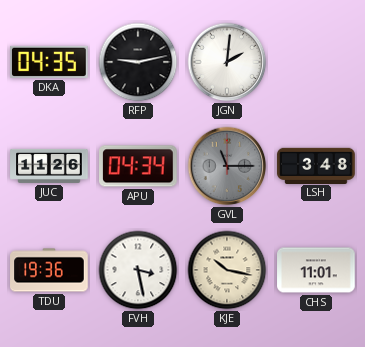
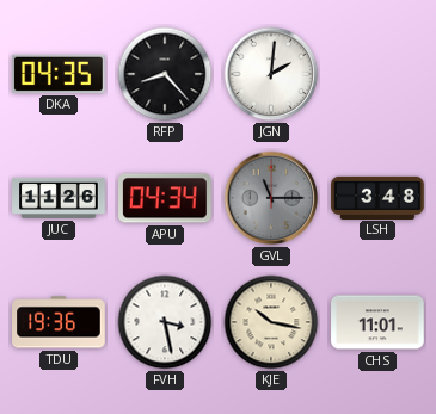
RFP: 9:13 -> 8:23 (165, 74)
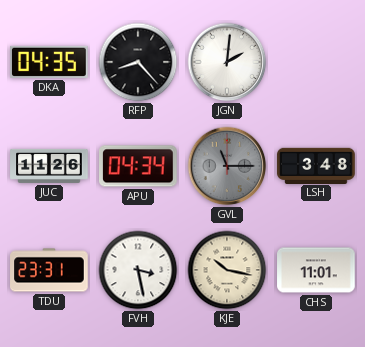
TDU: 19:36 -> 23:31 (49, 270)
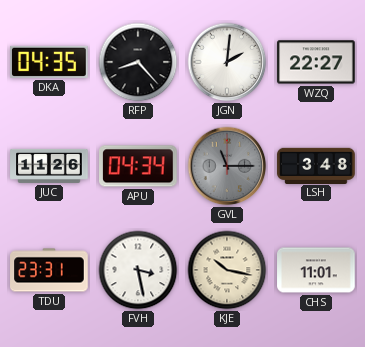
WZQ: none -> 22:27 (316, 62)
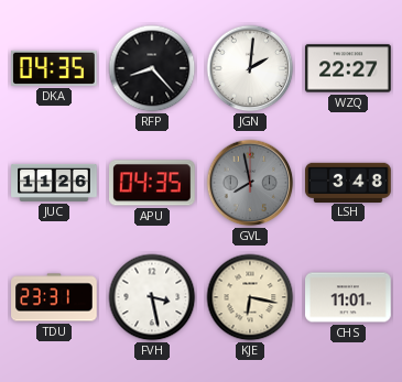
APU: 04:34 -> 04:35 (153, 183)
GVL: 11:15 -> 7:58 (250, 183)
KJE: 10:17 -> 6:17 (250, 297)
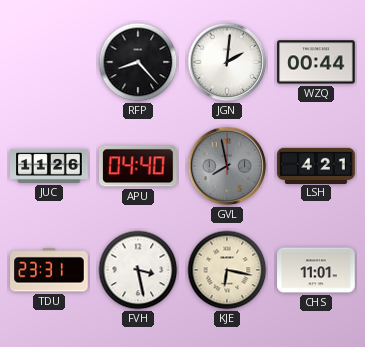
DKA: 04:35 -> none (54, 68)
WZQ: 22:27 -> 00:44 (316, 62)
APU: 04:35 -> 04:40 (139, 166)
LSH: 3:48 -> 4:21 (316, 165)
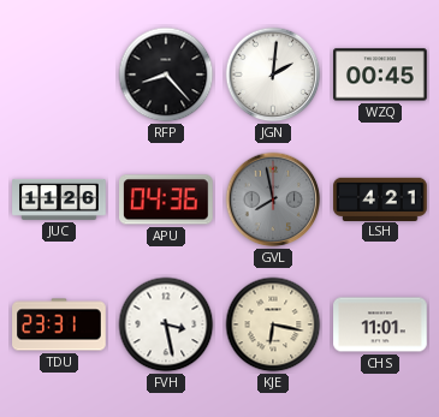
WZQ: 00:44 -> 00:45 (380, 75)
APU: 04:40 -> 04:36 (167, 199)
